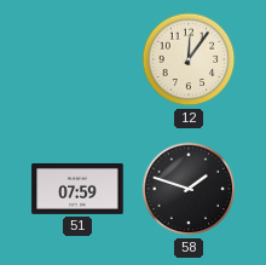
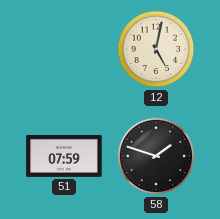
12: 12:06 -> 5:02 (156, 49)
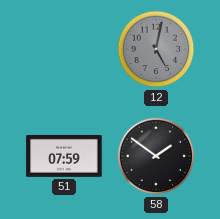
12 dial: cream -> grey (156, 49)
58: 1:48 -> 1:51 (156, 156)
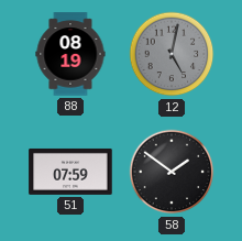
88: none -> 08:19 (70, 54)
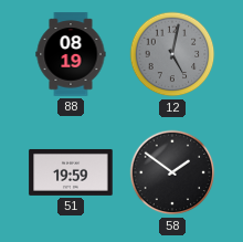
51: 07:59 -> 19:59 (71, 172)
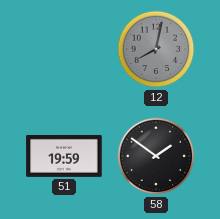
88: 08:19 -> none (71, 54)
12: 5:02 -> 8:02 (156, 49)
